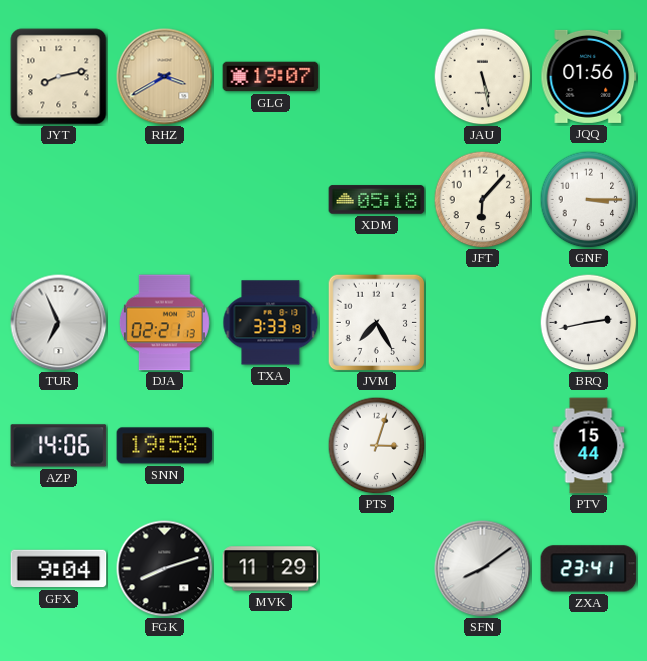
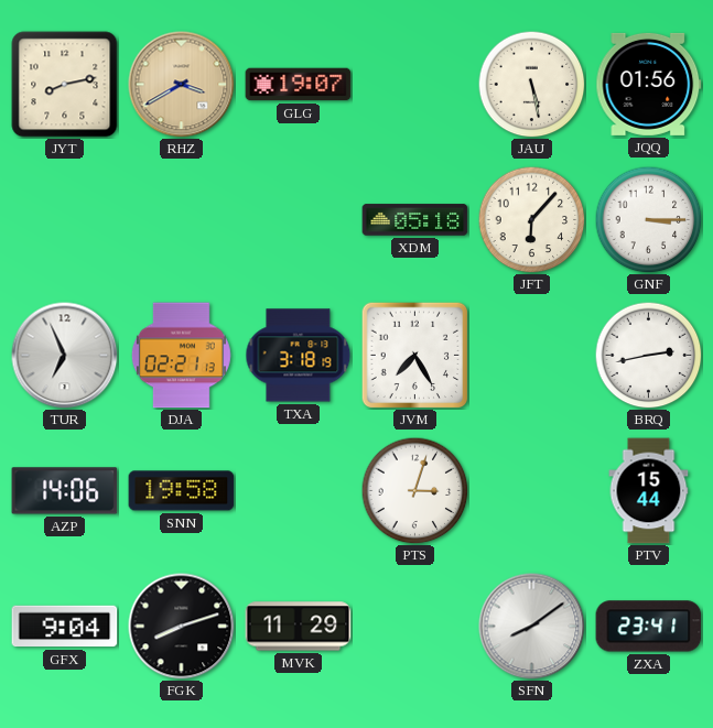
TXA: 3:33 -> 3:18 (299, 356)
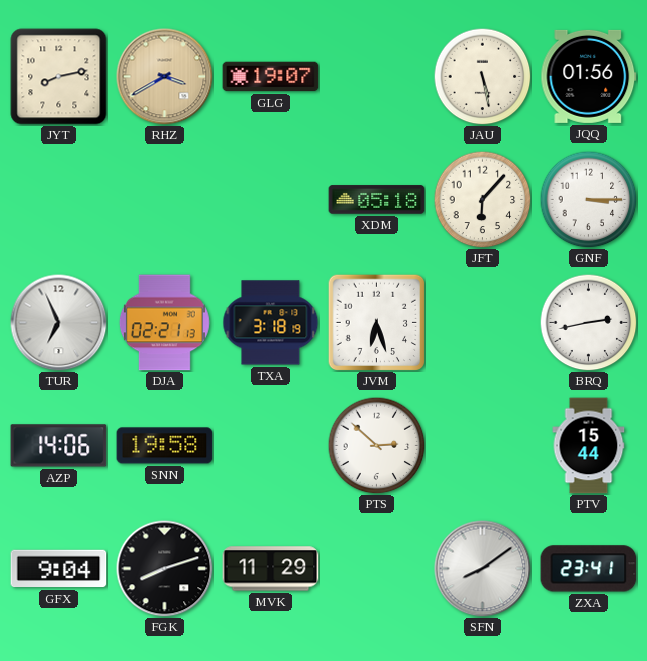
JVM: 7:25 -> 6:27 (376, 322)
PTS: 3:03 -> 2:52 (376, 445)
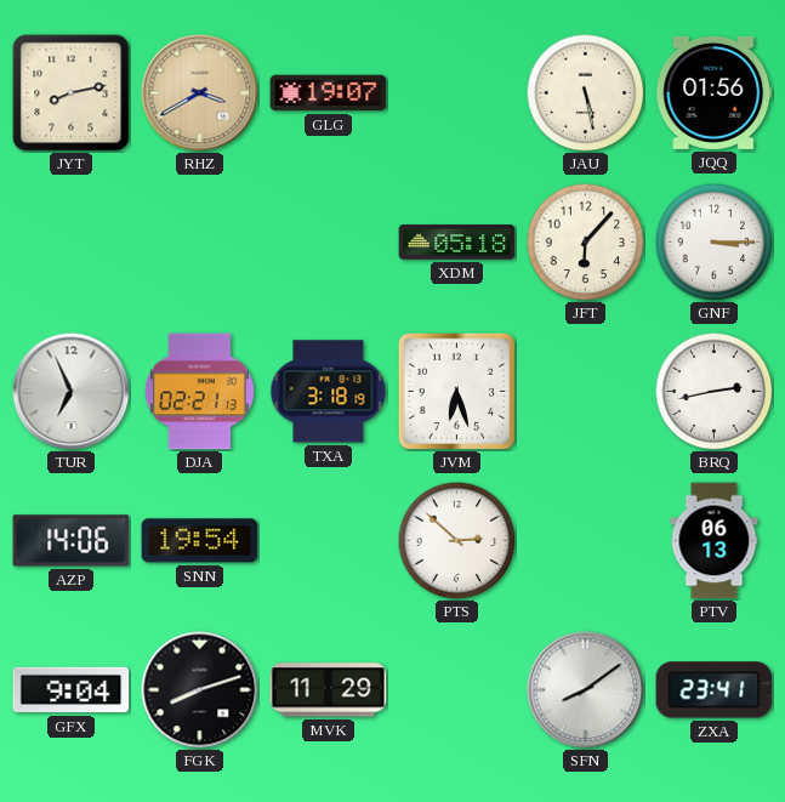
SNN: 19:58 -> 19:54 (200, 541)
PTV: 15:44 -> 06:13 (715, 541)
